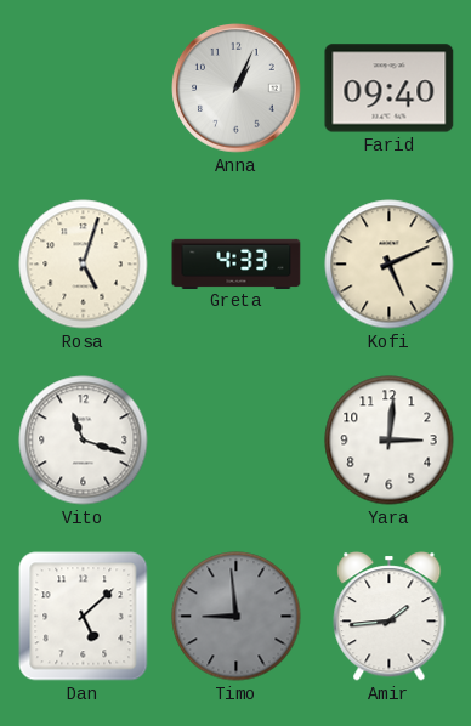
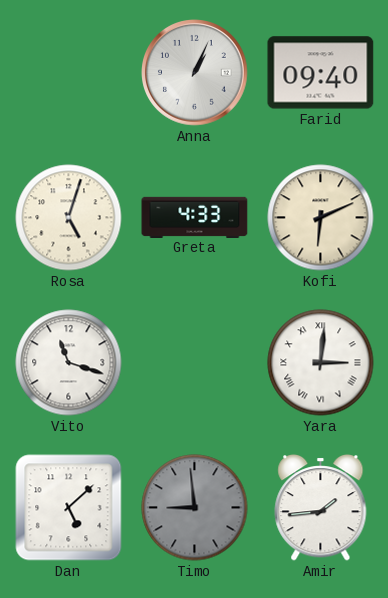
Kofi: 5:11 -> 6:11 (321, 218)
Yara numerals: Arabic -> Roman (321, 363)
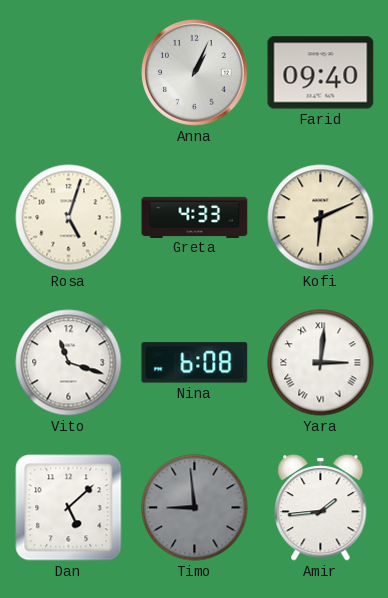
Nina: none -> 6:08 (195, 363)
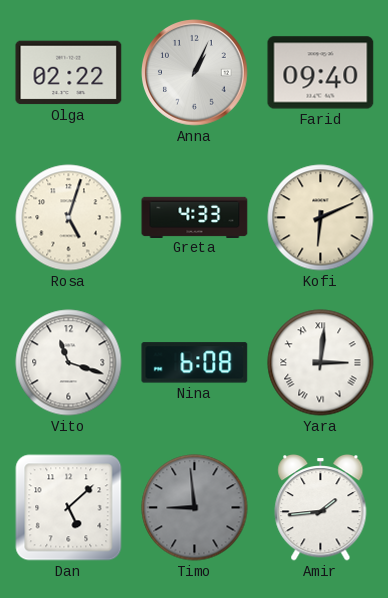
Olga: none -> 02:22 (69, 73)
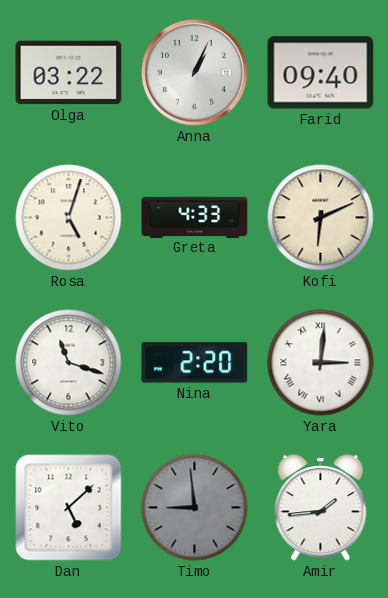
Olga: 02:22 -> 03:22 (69, 73)
Nina: 6:08 -> 2:20 (195, 363)
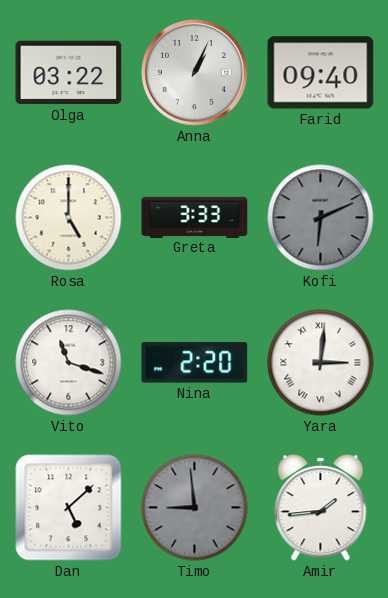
Rosa: 5:03 -> 5:00 (69, 218)
Greta: 4:33 -> 3:33 (195, 217)
Kofi dial: cream -> grey (321, 218)
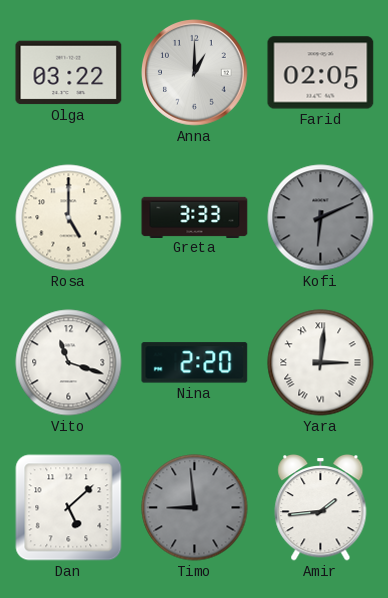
Anna: 1:04 -> 1:00 (195, 73)
Farid: 09:40 -> 02:05 (321, 73)
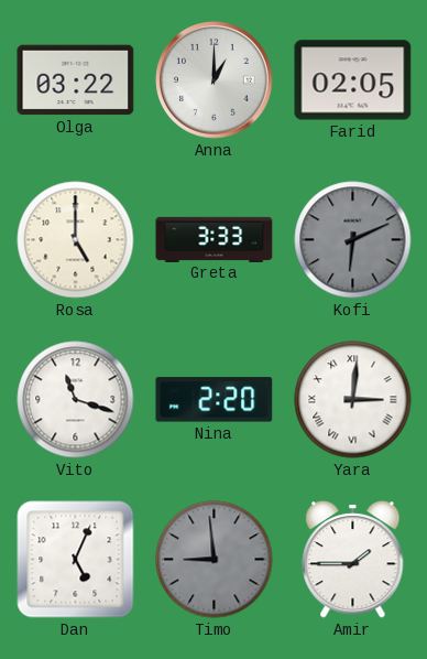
Dan: 5:08 -> 5:04 (76, 560)
Amir: 1:44 -> 1:45 (353, 560)
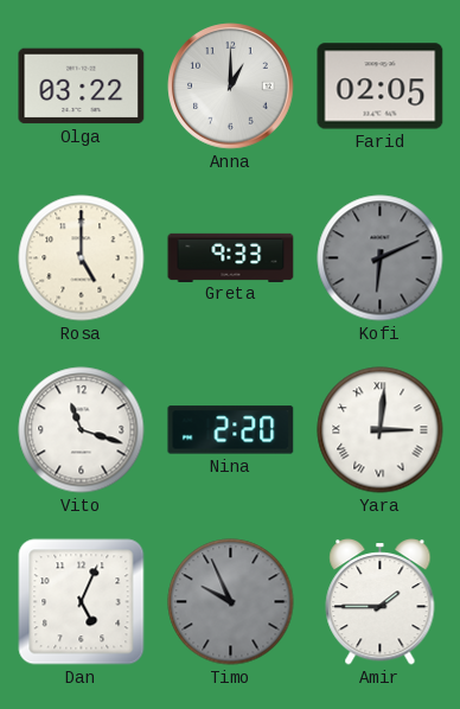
Greta: 3:33 -> 9:33 (231, 257)
Timo: 8:59 -> 9:56 (231, 602)
